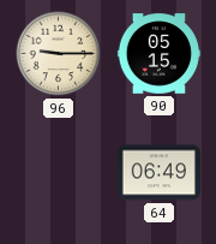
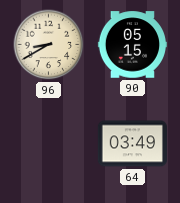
96: 9:15 -> 8:40 (49, 45)
64: 06:49 -> 03:49 (132, 144)
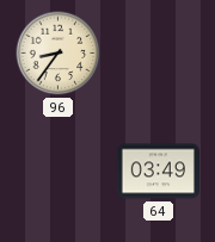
96: 8:40 -> 8:36 (59, 54)
90: 05:15 -> none (132, 45)
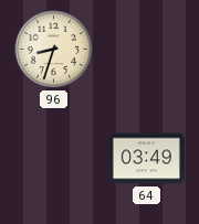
96: 8:36 -> 8:33 (54, 50)
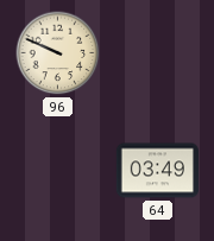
96: 8:33 -> 9:49 (58, 53)
